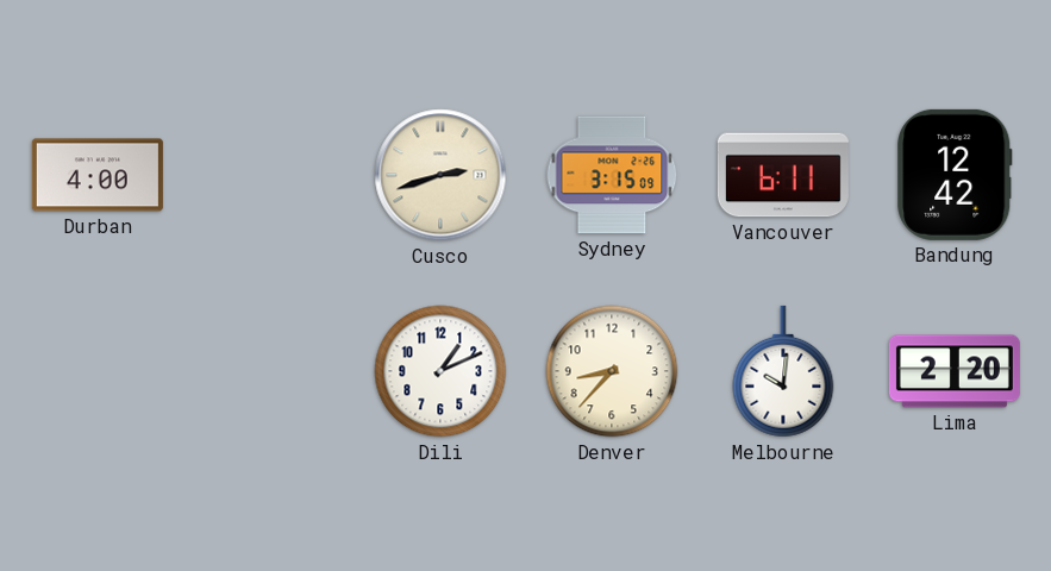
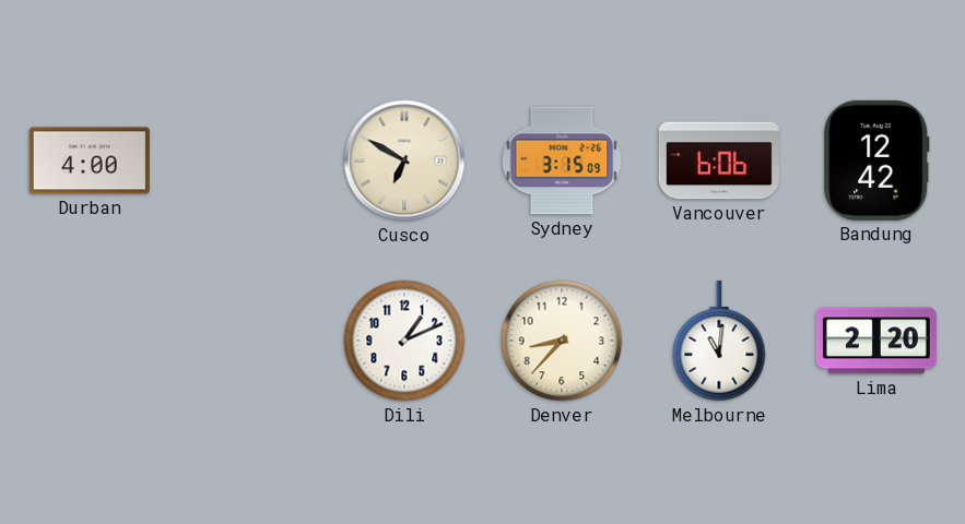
Cusco: 2:42 -> 6:50 (404, 160)
Vancouver: 6:11 -> 6:06 (719, 160)
Melbourne: 10:01 -> 11:01 (719, 341)
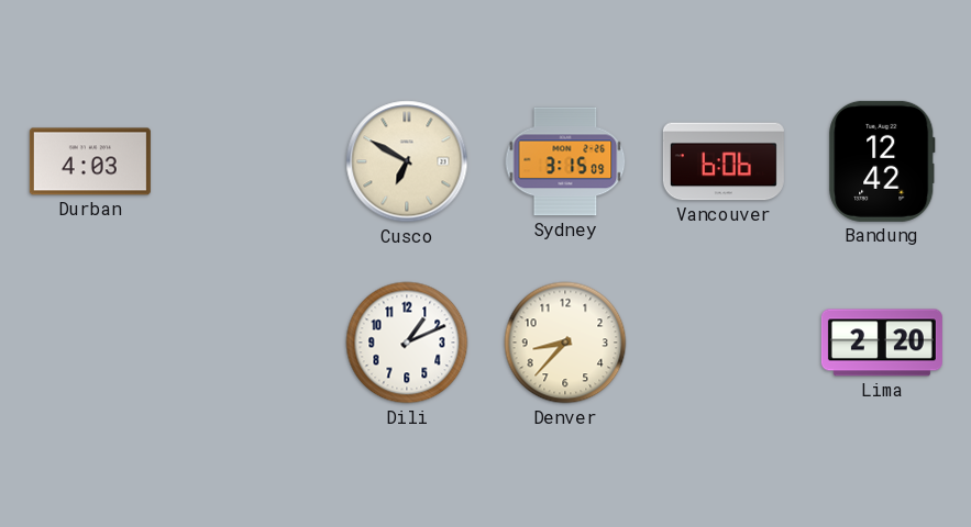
Durban: 4:00 -> 4:03 (90, 161)
Melbourne: 11:01 -> none (719, 341)
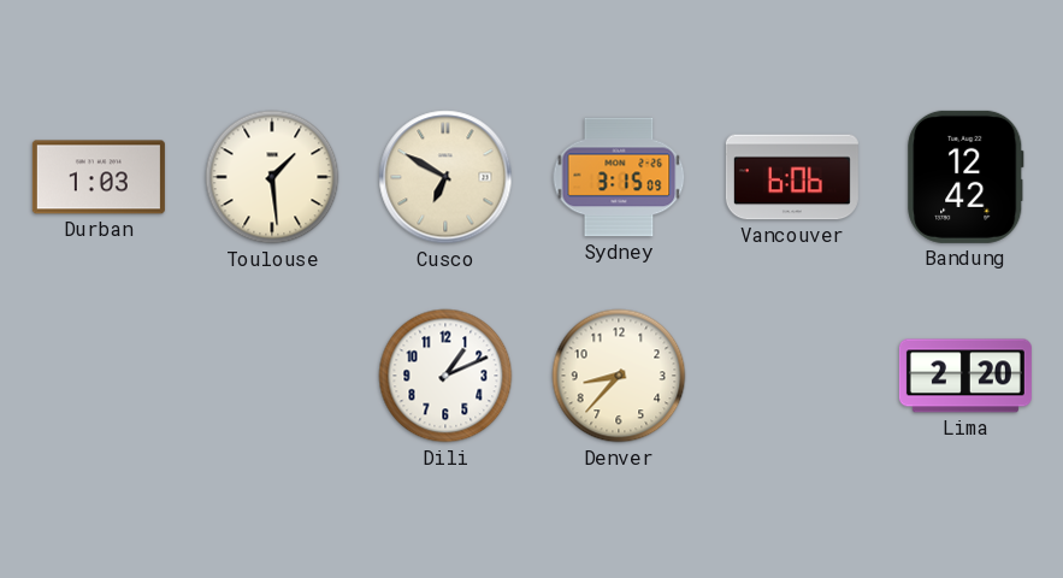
Durban: 4:03 -> 1:03 (99, 177)
Toulouse: none -> 1:29 (272, 177)
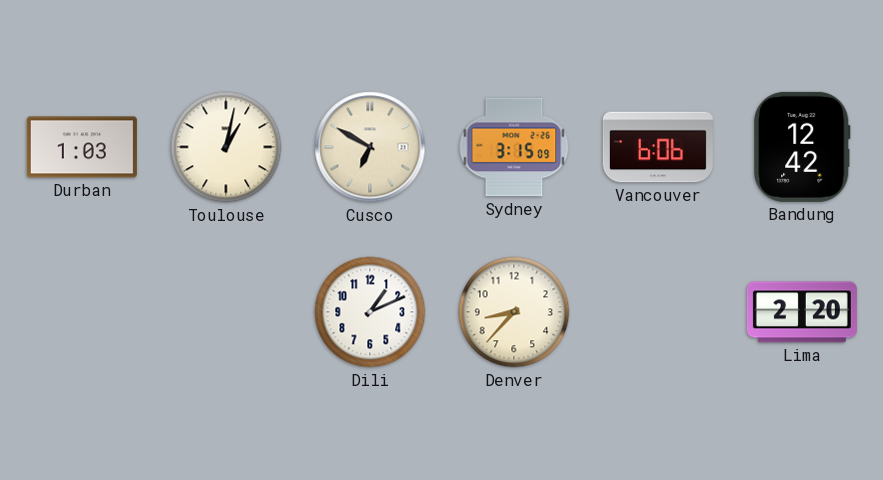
Toulouse: 1:29 -> 1:02 (226, 147)
